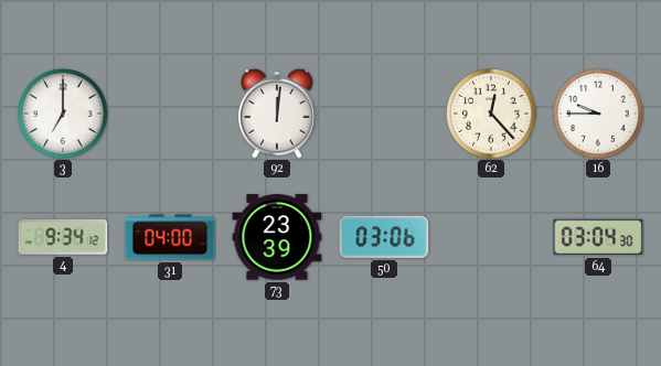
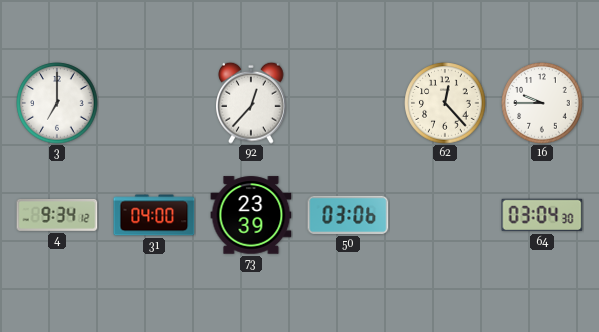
92: 12:01 -> 12:37 (252, 103)
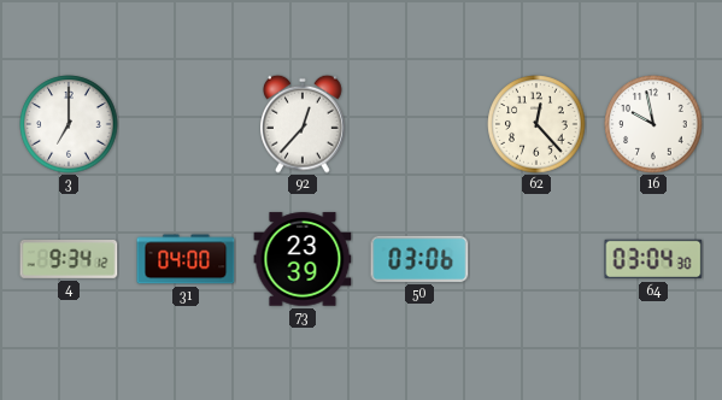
16: 9:45 -> 9:58 (653, 124)
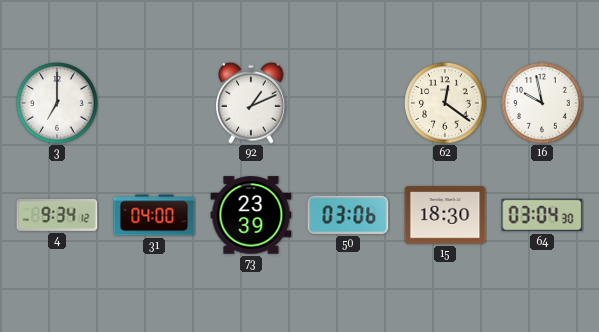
92: 12:37 -> 1:11 (252, 103)
62: 12:23 -> 12:21 (445, 103)
15: none -> 18:30 (445, 215)
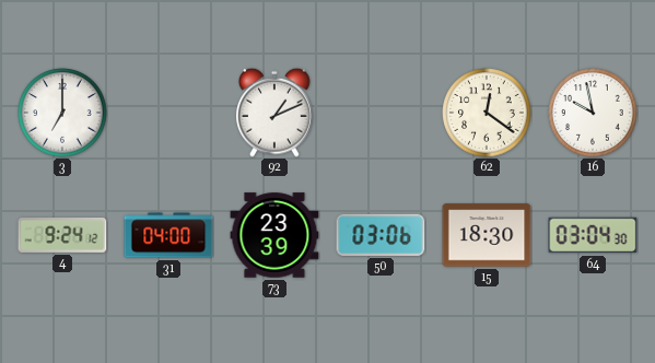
4: 9:34 -> 9:24 (62, 236)
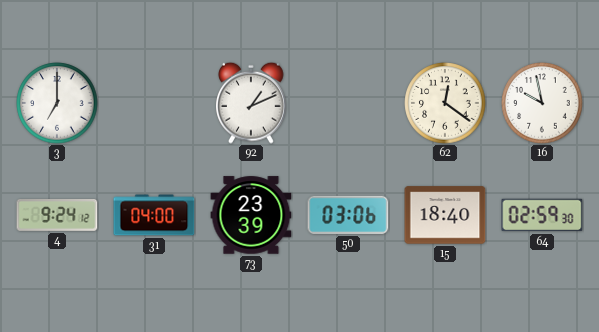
15: 18:30 -> 18:40 (445, 215)
64: 03:04 -> 02:59 (542, 215)
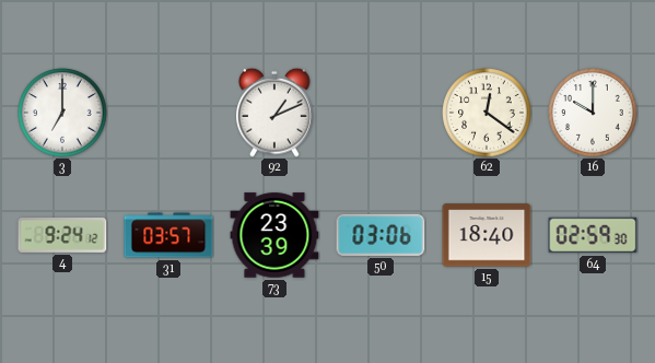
16: 9:58 -> 10:00 (593, 113)
31: 04:00 -> 03:57 (168, 235)
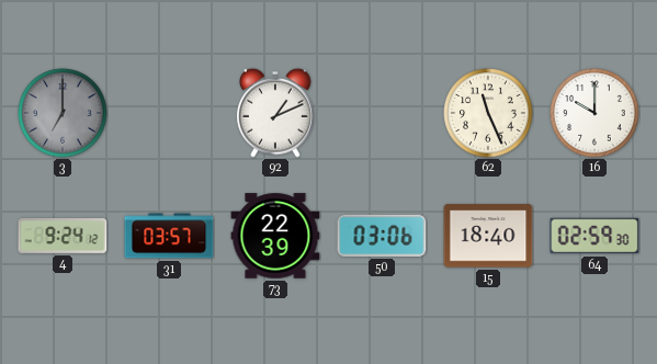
3 dial: white -> grey (63, 113)
62: 12:21 -> 11:26 (488, 113)
73: 23:39 -> 22:39 (275, 236)
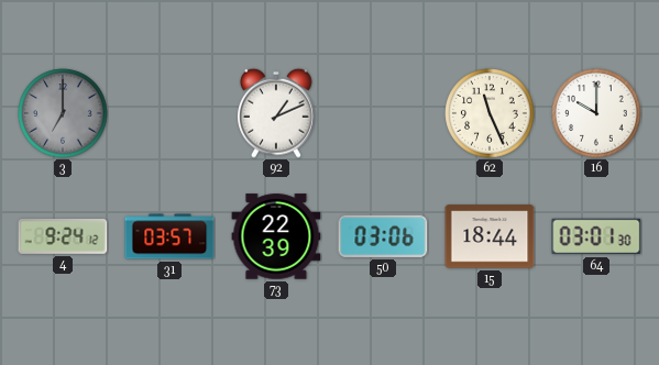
15: 18:40 -> 18:44 (490, 236)
64: 02:59 -> 03:01 (596, 236)
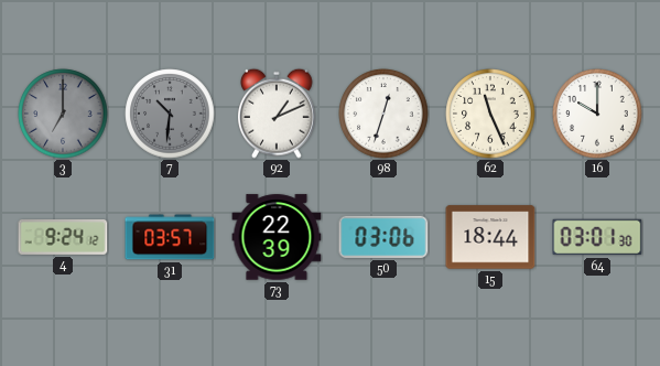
7: none -> 10:31 (170, 114)
98: none -> 12:33 (383, 114)
